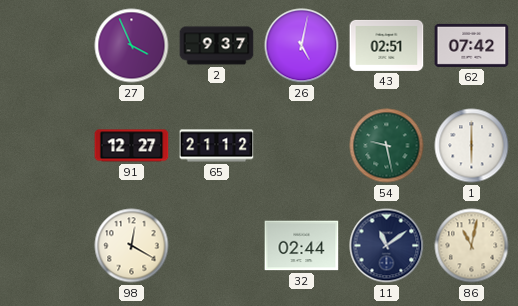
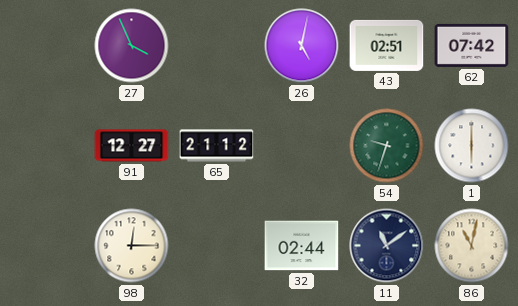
2: 9:37 -> none (217, 46)
54: 9:28 -> 9:33 (387, 146)
98: 12:20 -> 12:15 (132, 246)
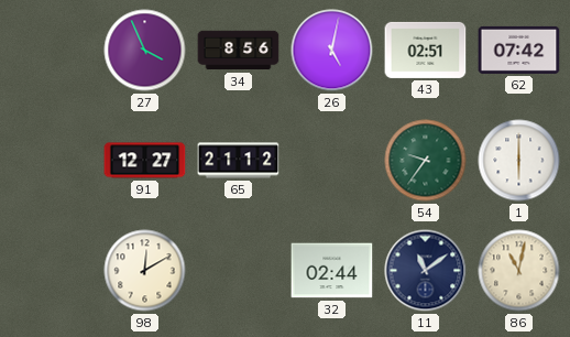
34: none -> 8:56 (239, 51)
54: 9:33 -> 9:36 (426, 161)
98: 12:15 -> 12:10 (145, 271)
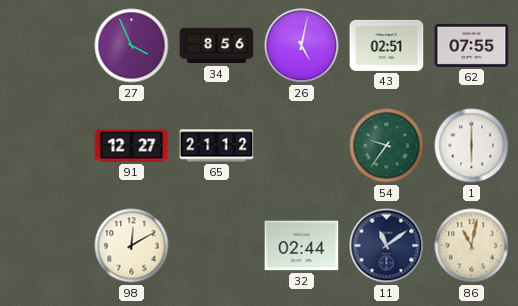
62: 07:42 -> 07:55 (472, 45)
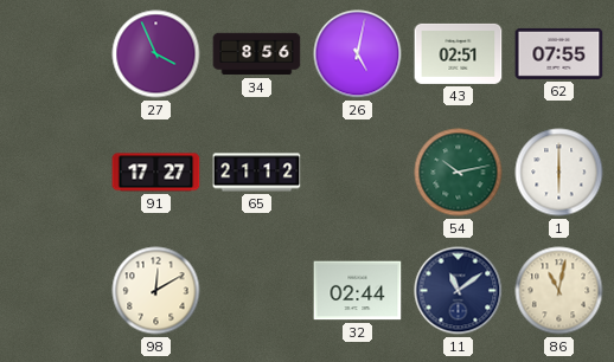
91: 12:27 -> 17:27 (156, 173)
54: 9:36 -> 10:13 (459, 173)
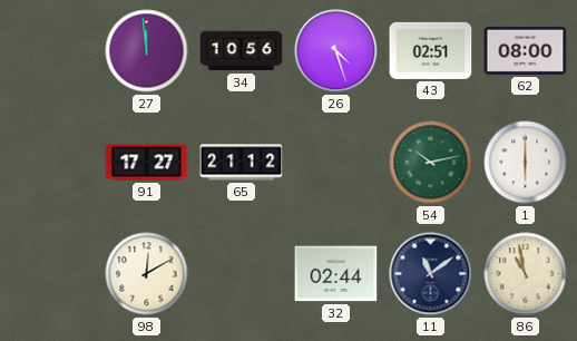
27: 3:56 -> 11:59 (147, 51)
34: 8:56 -> 10:56 (242, 51)
26: 5:02 -> 4:27 (336, 51)
62: 07:55 -> 08:00 (526, 50)
86: 11:02 -> 10:58 (526, 274)
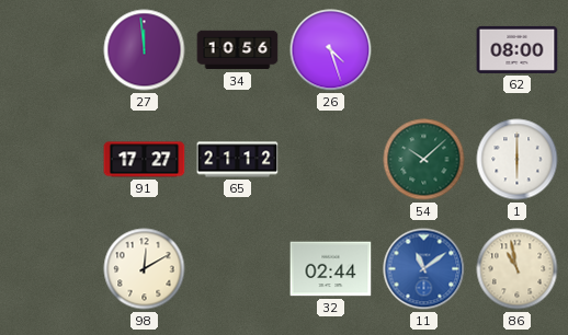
43: 02:51 -> none (431, 50)
54: 10:13 -> 10:08 (424, 160)
11 dial: navy -> blue (424, 269)
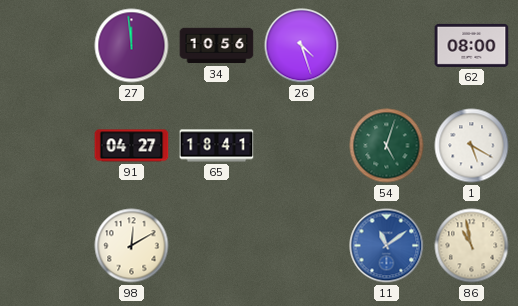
91: 17:27 -> 04:27 (132, 146)
65: 21:12 -> 18:41 (217, 146)
54: 10:08 -> 5:03 (387, 146)
1: 6:00 -> 5:20 (472, 146)
32: 02:44 -> none (331, 269)
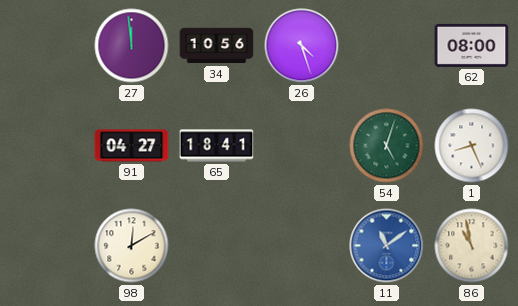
1: 5:20 -> 8:26 (472, 146)
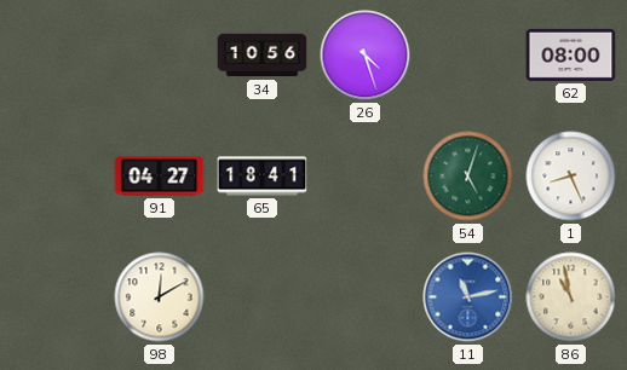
27: 11:59 -> none (132, 46)
11: 11:09 -> 11:13 (468, 297)
